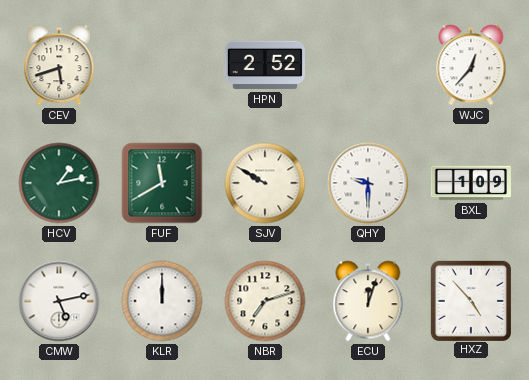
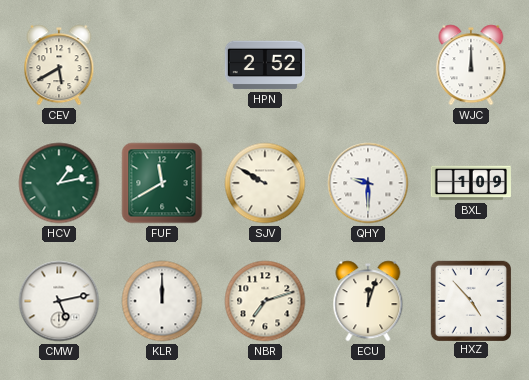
CEV: 5:42 -> 5:40 (59, 65)
WJC: 12:37 -> 12:00 (471, 65)
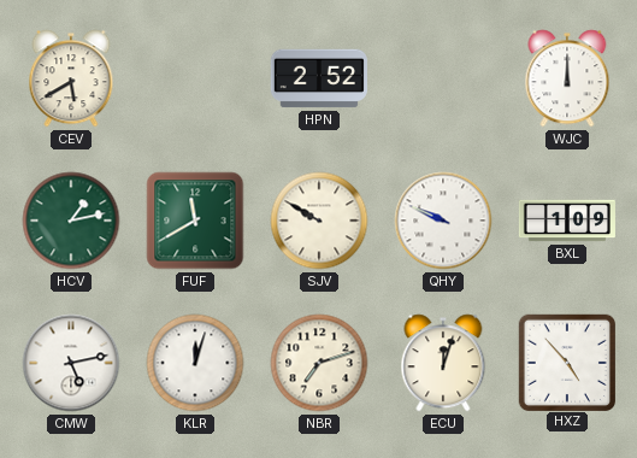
QHY: 9:30 -> 9:49 (443, 221)
KLR: 12:00 -> 12:03 (195, 363)
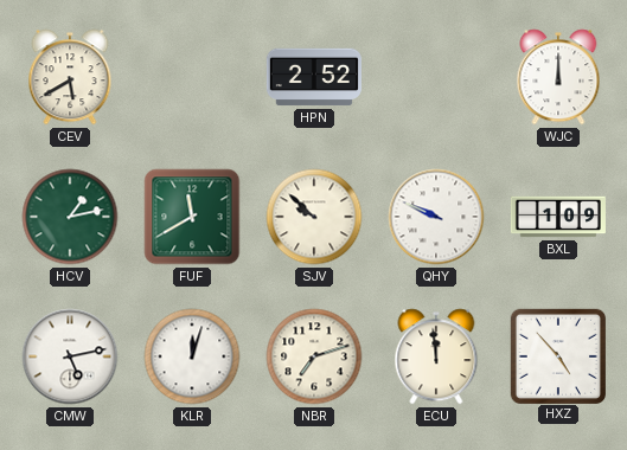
SJV: 9:50 -> 9:52 (314, 217)
ECU: 12:03 -> 11:59 (436, 356)
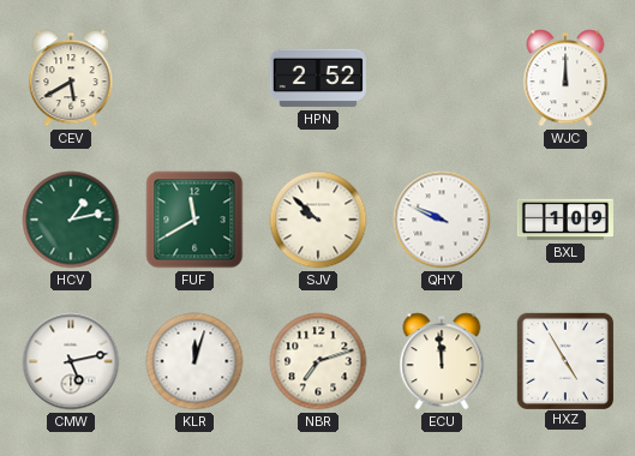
HXZ: 4:53 -> 4:55 (564, 360)
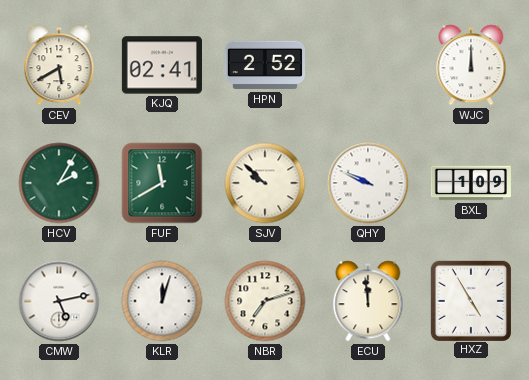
KJQ: none -> 02:41 (162, 65)
HCV: 1:13 -> 2:05 (59, 183)
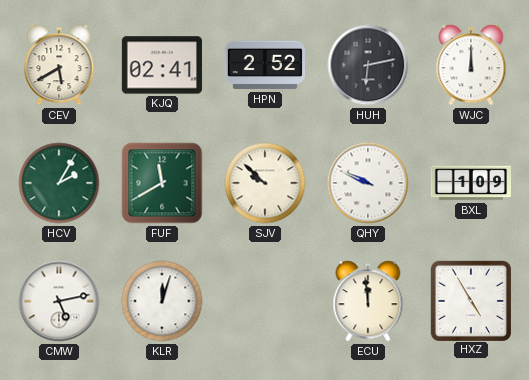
HUH: none -> 6:13 (368, 65)
NBR: 7:12 -> none (265, 301)
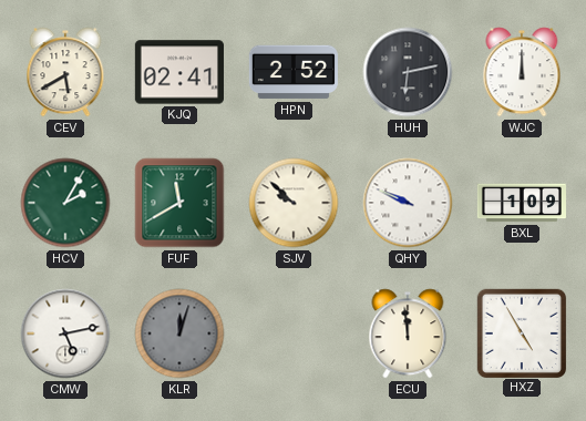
KLR dial: white -> grey (179, 333)
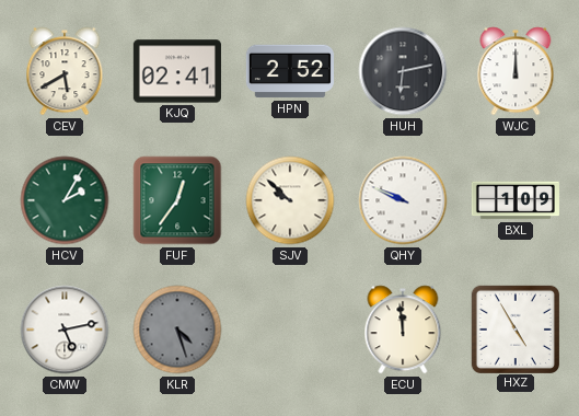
FUF: 11:40 -> 12:36 (177, 200)
KLR: 12:03 -> 4:27 (177, 330)
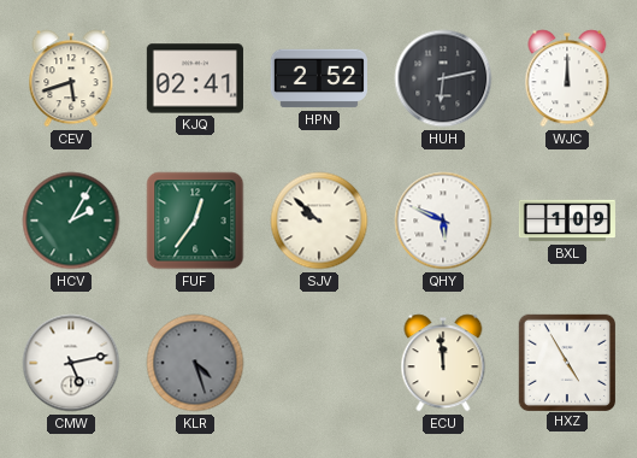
CEV: 5:40 -> 5:42 (71, 78)
QHY: 9:49 -> 5:49 (443, 221)
